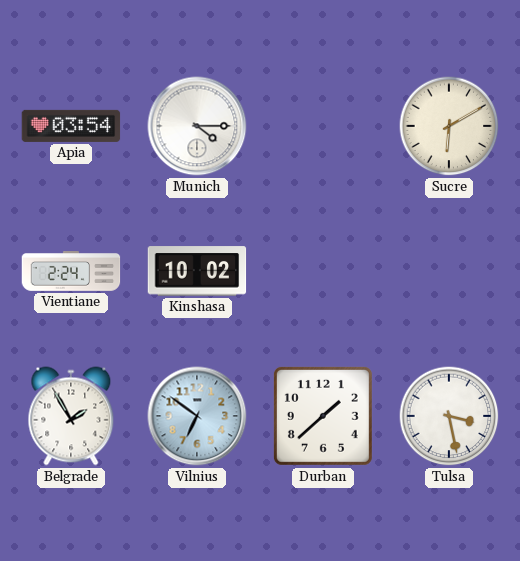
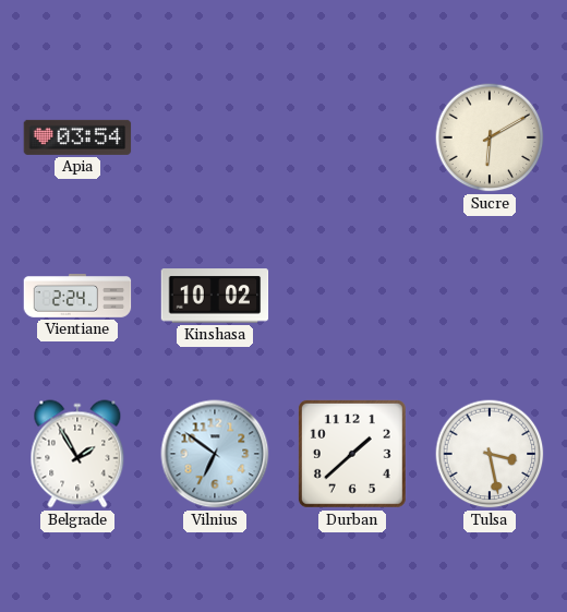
Munich: 4:15 -> none (197, 126)
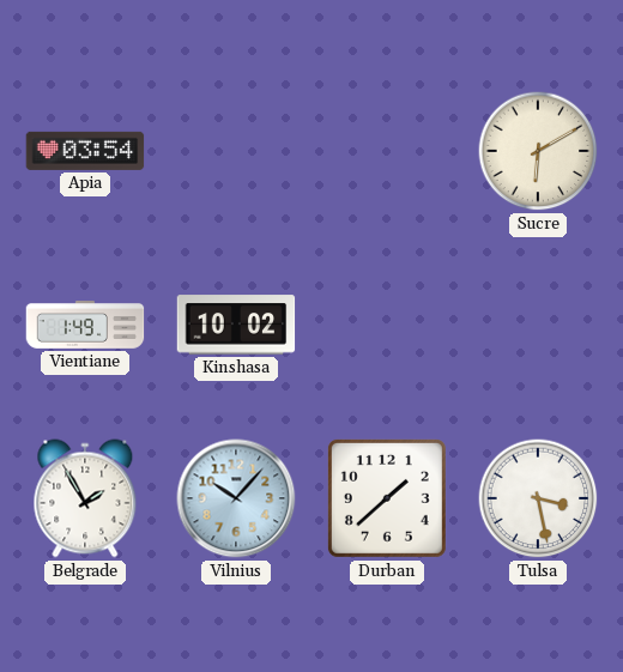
Vientiane: 2:24 -> 1:49 (85, 326)
Vilnius: 6:51 -> 10:07 (236, 498)
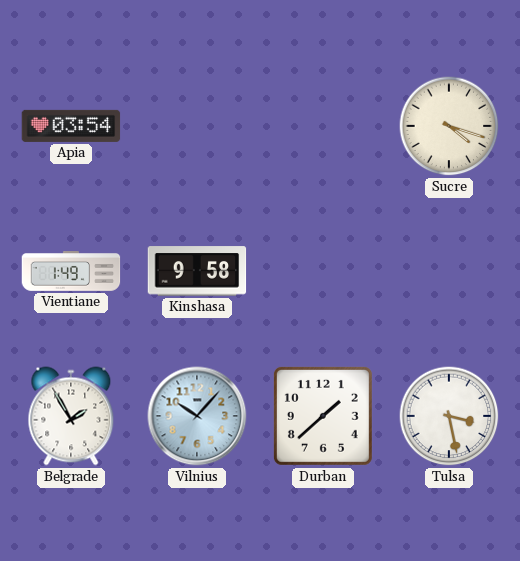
Sucre: 6:10 -> 4:18 (449, 126)
Kinshasa: 10:02 -> 9:58 (197, 271)
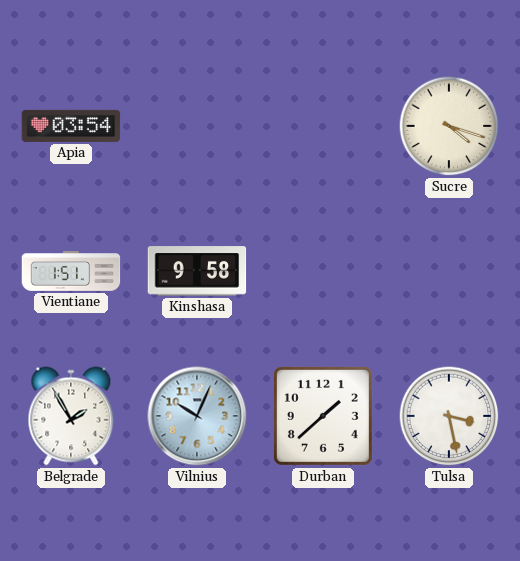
Vientiane: 1:49 -> 1:51 (71, 272)
Vilnius: 10:07 -> 10:04 (197, 416)
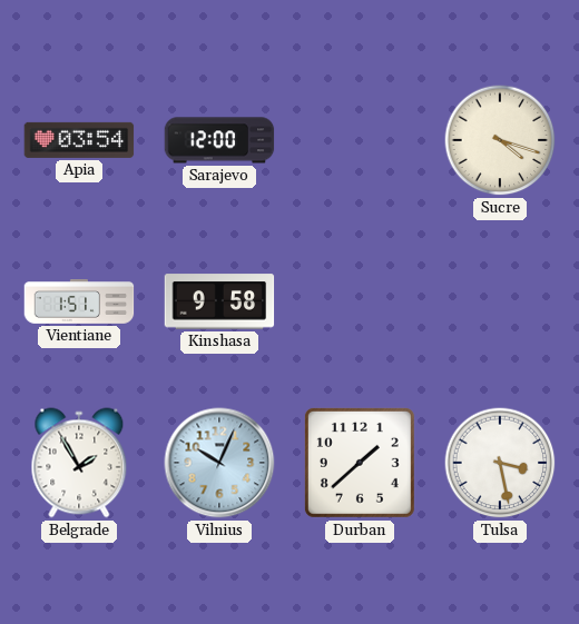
Sarajevo: none -> 12:00 (219, 140)
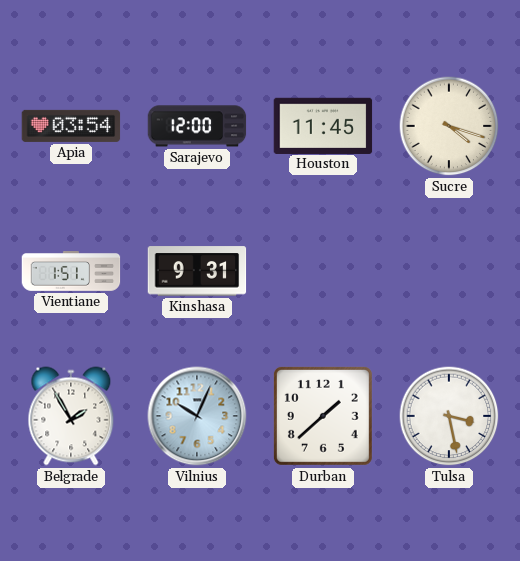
Houston: none -> 11:45 (323, 125)
Kinshasa: 9:58 -> 9:31 (197, 271)
